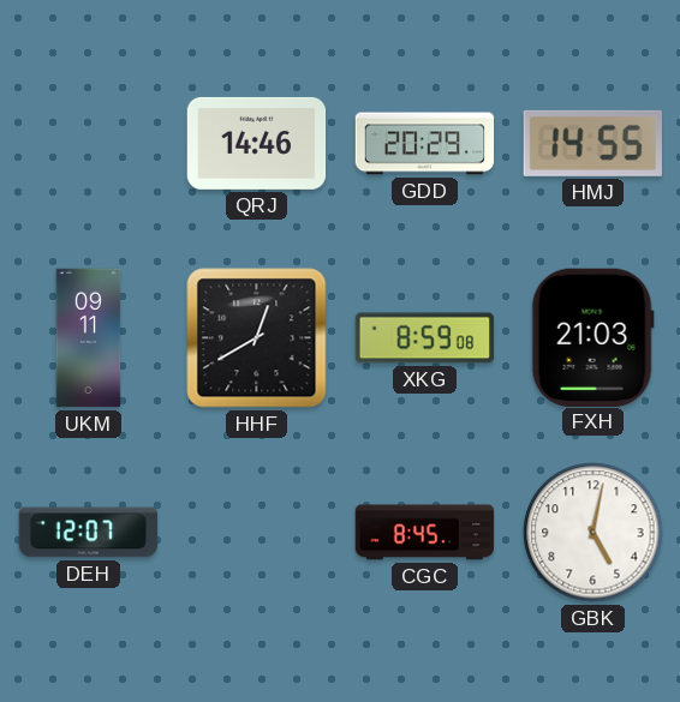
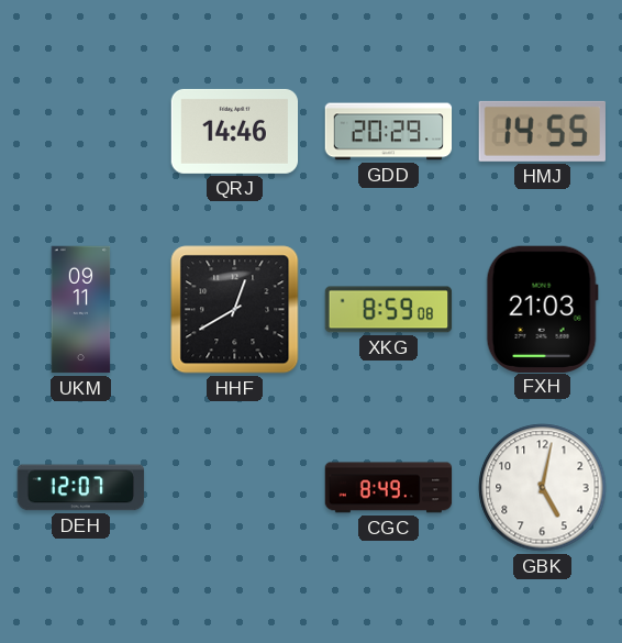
CGC: 8:45 -> 8:49 (389, 488)
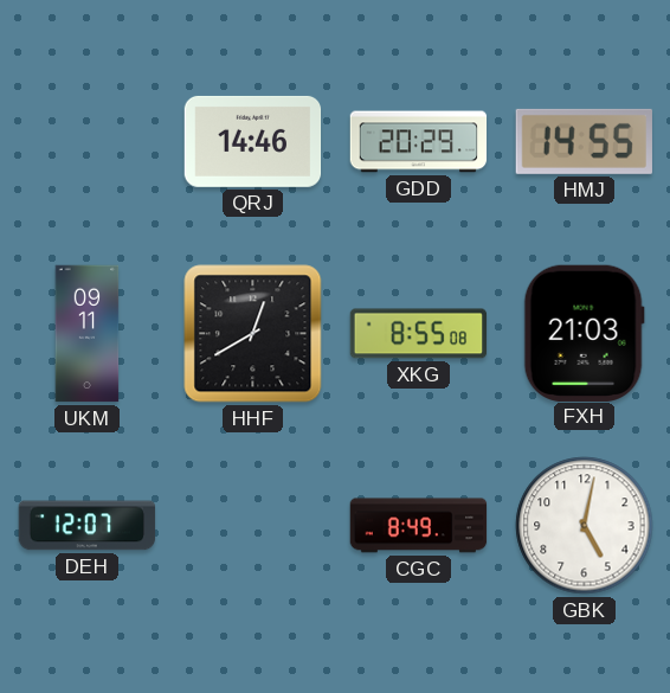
XKG: 8:59 -> 8:55 (419, 334)
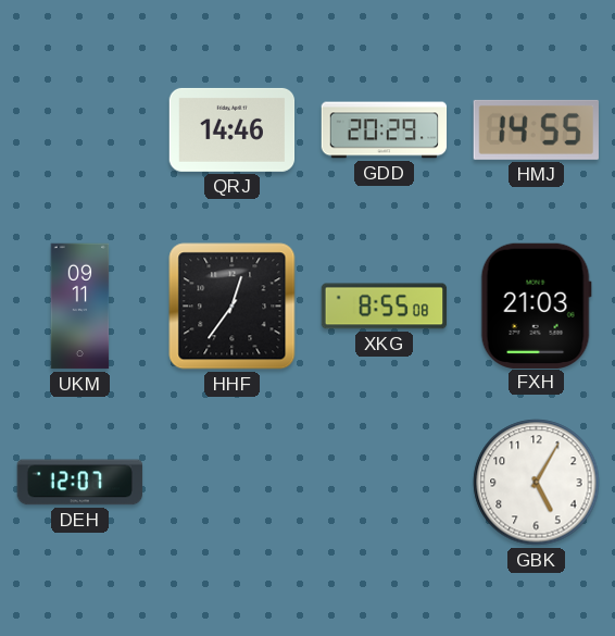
HHF: 12:40 -> 12:36 (233, 307)
CGC: 8:49 -> none (419, 526)
GBK: 5:02 -> 5:05 (537, 483)
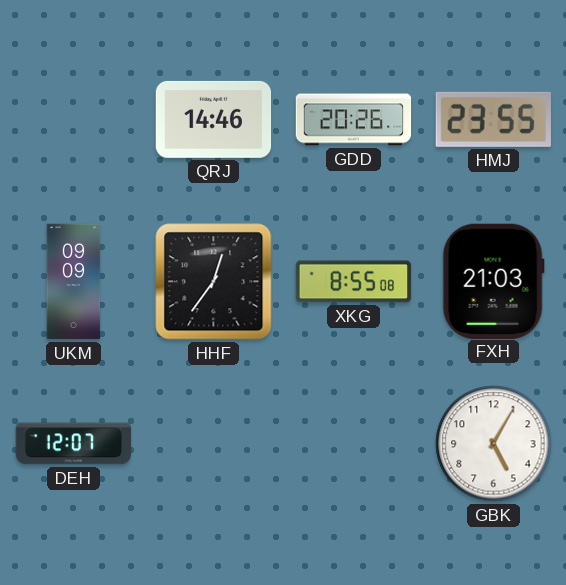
GDD: 20:29 -> 20:26 (354, 120)
HMJ: 14:55 -> 23:55 (493, 119)
UKM: 09:11 -> 09:09 (74, 282)
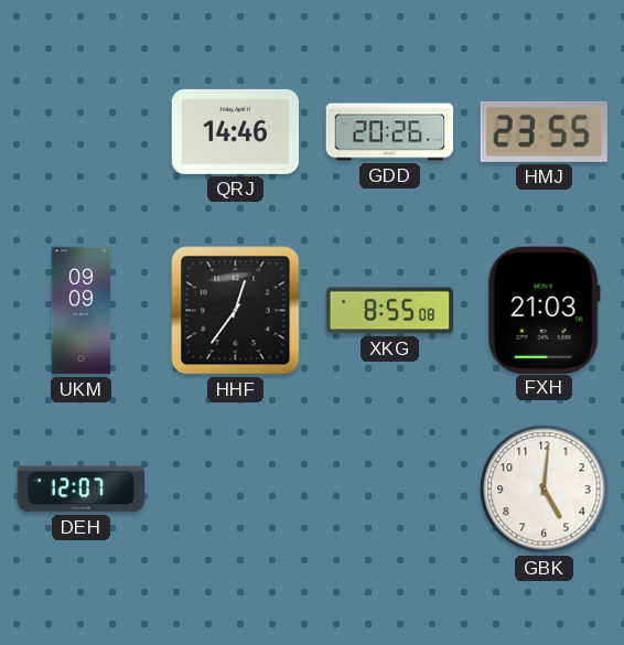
GBK: 5:05 -> 5:01 (545, 490)
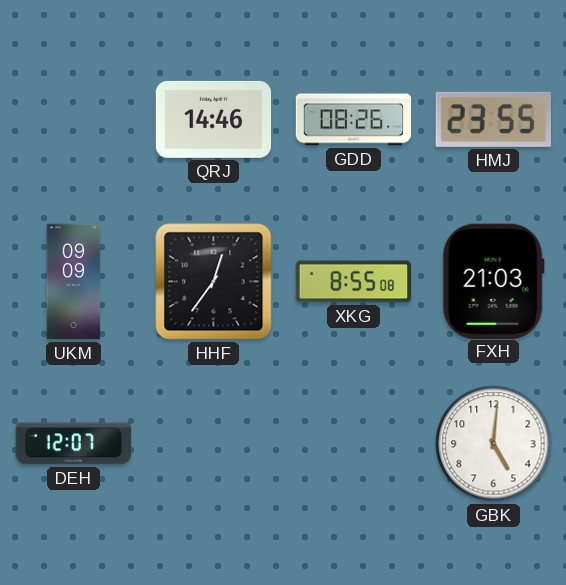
GDD: 20:26 -> 08:26 (354, 120)
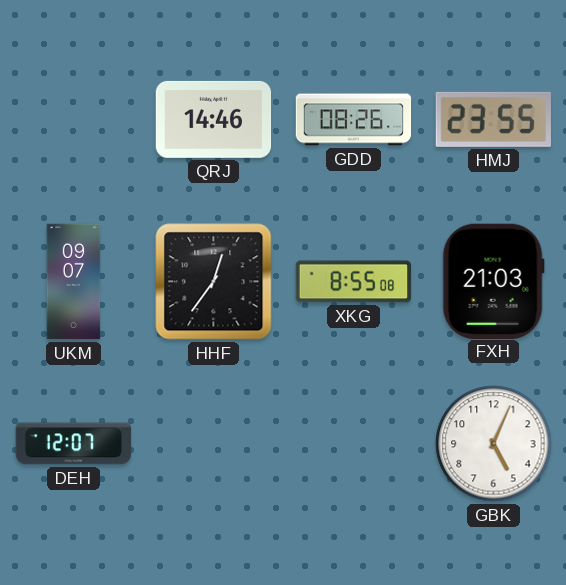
UKM: 09:09 -> 09:07 (74, 282)
GBK: 5:01 -> 5:04 (494, 444)
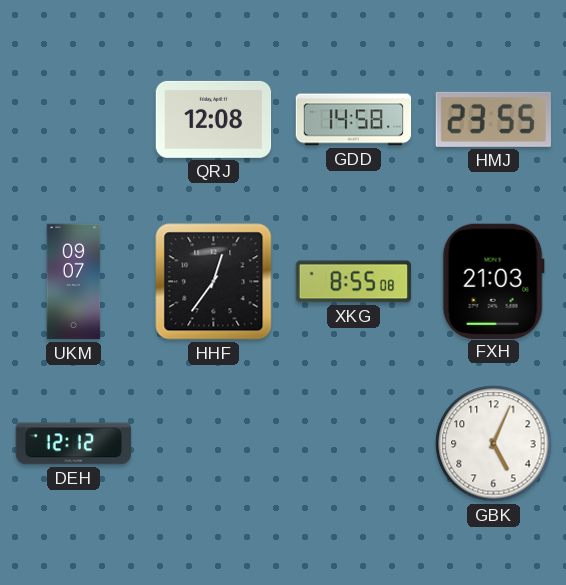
QRJ: 14:46 -> 12:08 (214, 119)
GDD: 08:26 -> 14:58 (354, 120)
DEH: 12:07 -> 12:12 (74, 444)
